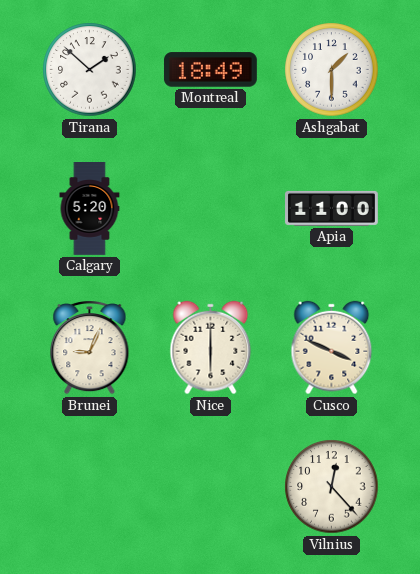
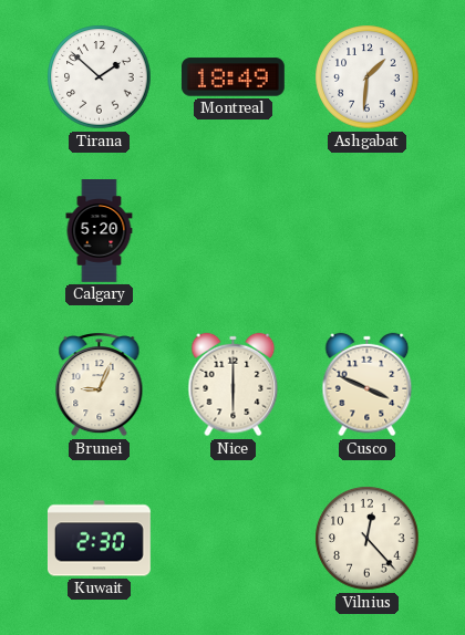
Ashgabat: 1:30 -> 1:31 (368, 77)
Apia: 11:00 -> none (332, 208)
Kuwait: none -> 2:30 (99, 539)
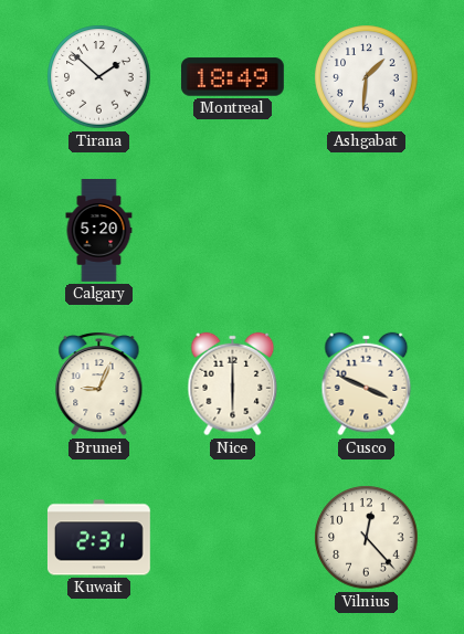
Kuwait: 2:30 -> 2:31 (98, 538)
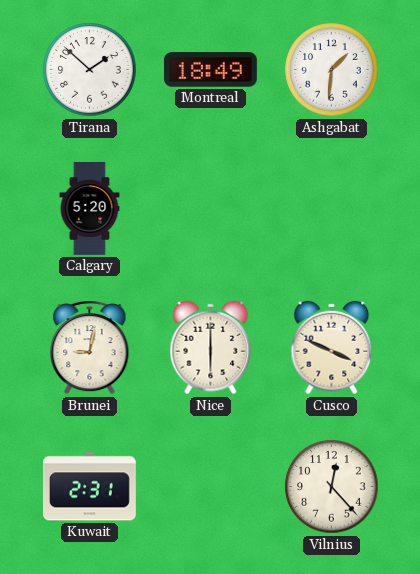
Brunei: 9:04 -> 9:02 (90, 347)
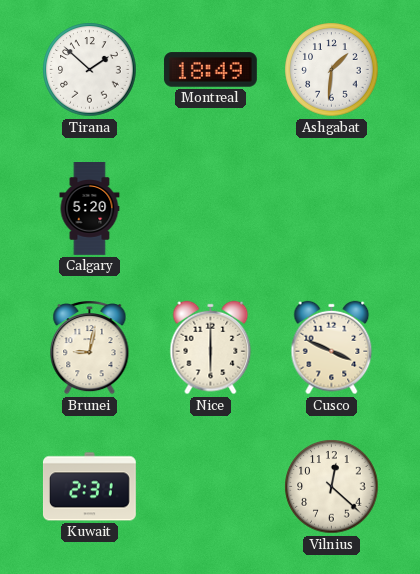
Vilnius: 12:23 -> 12:22 (332, 487)
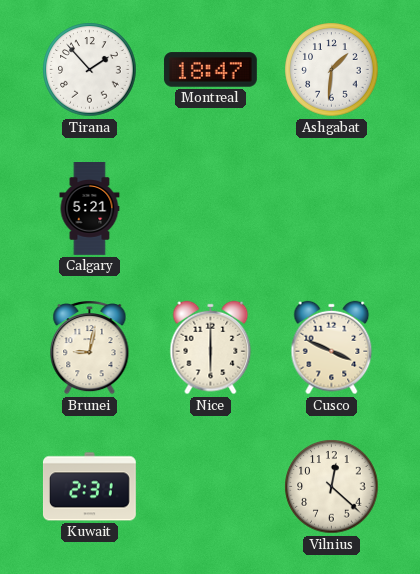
Tirana: 1:52 -> 1:53 (90, 70)
Montreal: 18:49 -> 18:47 (210, 70)
Calgary: 5:20 -> 5:21 (90, 209)
